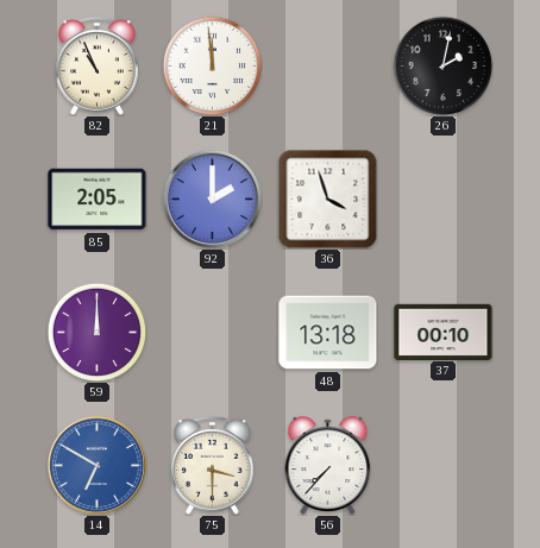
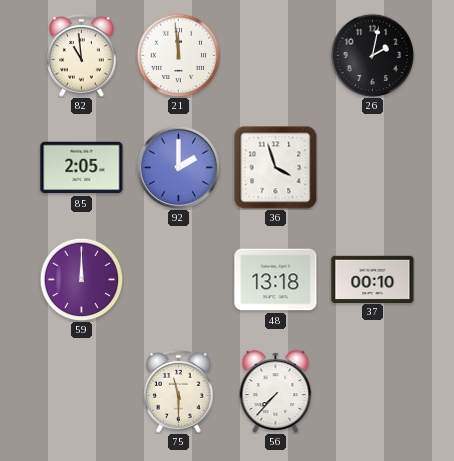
82: 10:56 -> 10:59 (82, 56)
14: 6:50 -> none (96, 465)
75: 3:30 -> 11:30 (179, 392)
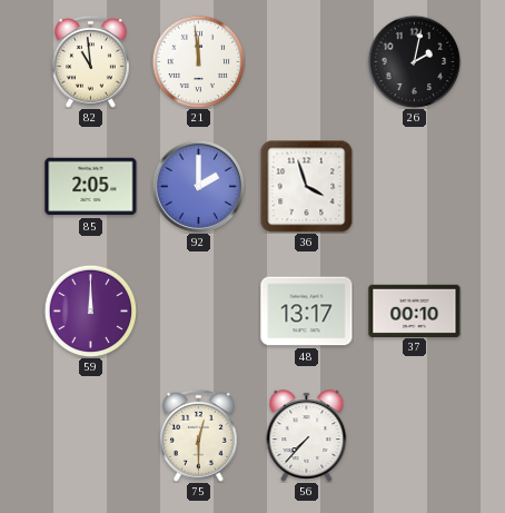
48: 13:18 -> 13:17 (307, 312)
75: 11:30 -> 12:30 (199, 436)
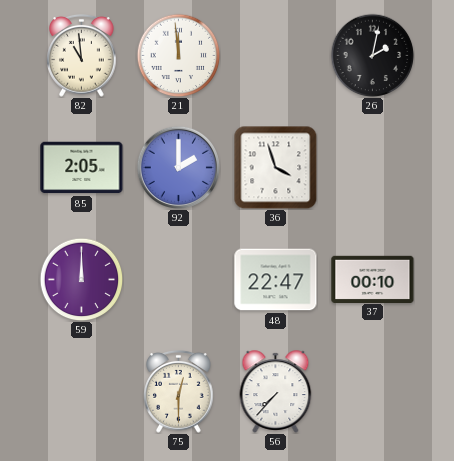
48: 13:17 -> 22:47 (276, 280)
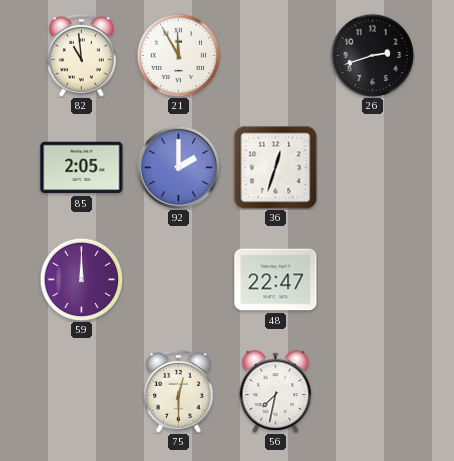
21: 11:59 -> 11:55 (178, 55)
26: 2:02 -> 2:42 (372, 55)
36: 3:57 -> 12:33 (275, 167)
37: 00:10 -> none (373, 279)
56: 7:37 -> 7:32 (276, 392)
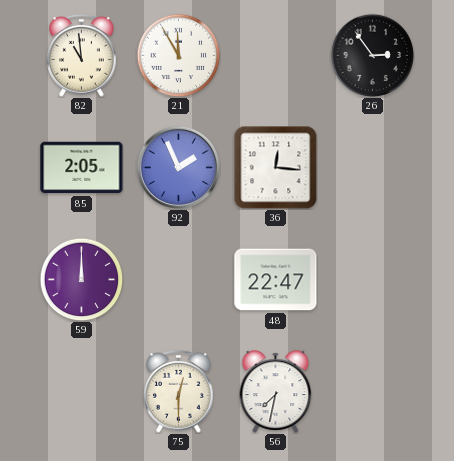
26: 2:42 -> 2:54 (372, 55)
92: 2:00 -> 1:56 (178, 167)
36: 12:33 -> 12:16 (275, 167)
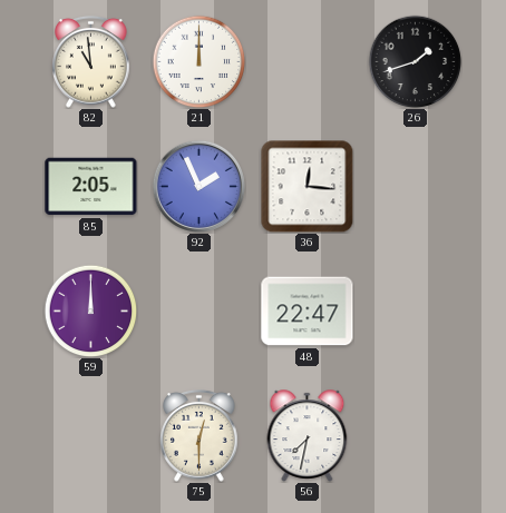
21: 11:55 -> 12:00 (198, 61)
26: 2:54 -> 1:42 (415, 61)
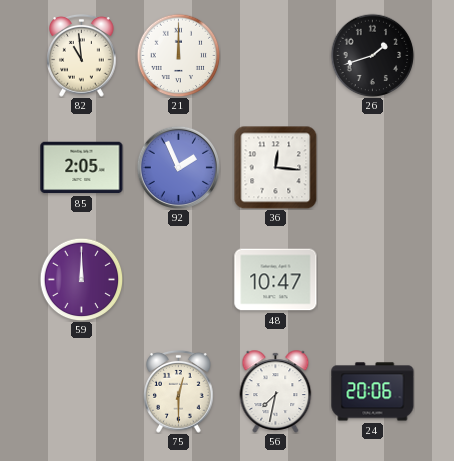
48: 22:47 -> 10:47 (276, 280)
24: none -> 20:06 (373, 392)
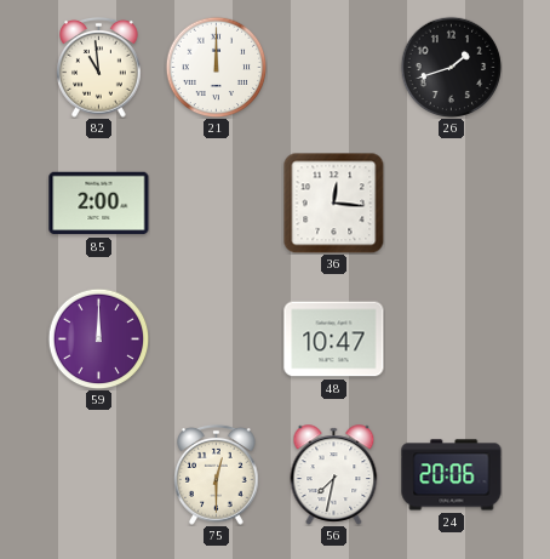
85: 2:05 -> 2:00 (99, 204)
92: 1:56 -> none (178, 167)
